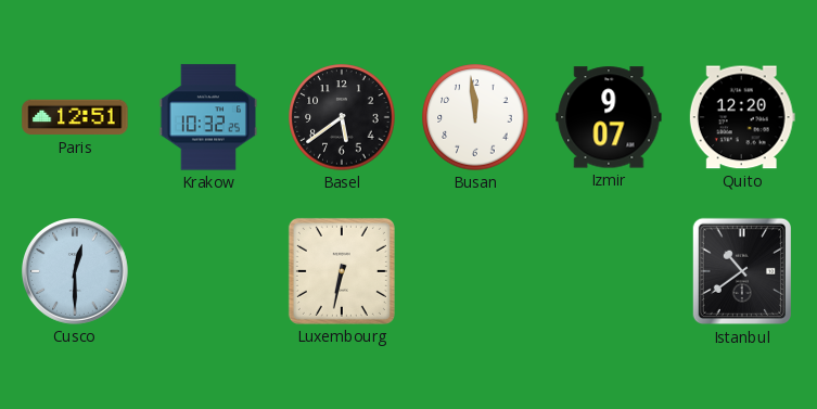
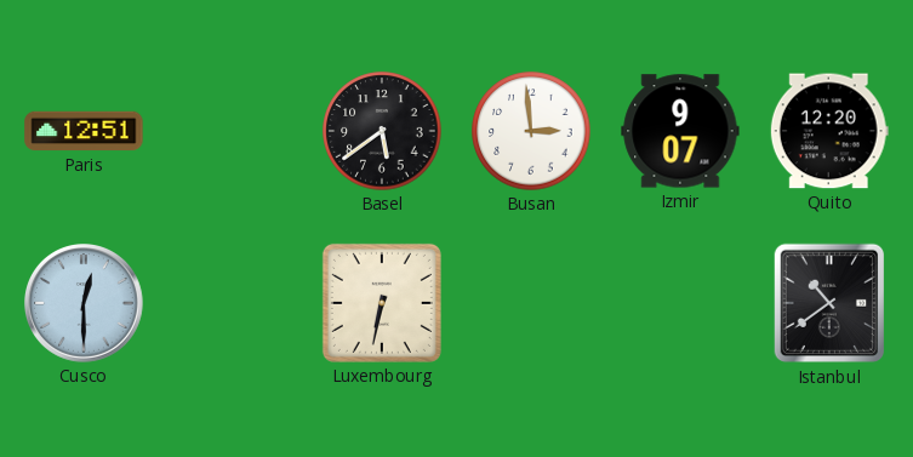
Krakow: 10:32 -> none (207, 117)
Busan: 11:59 -> 2:59 (531, 131)
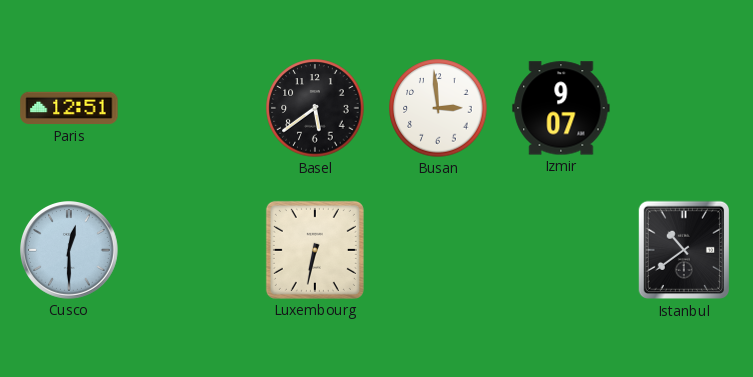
Quito: 12:20 -> none (829, 131)
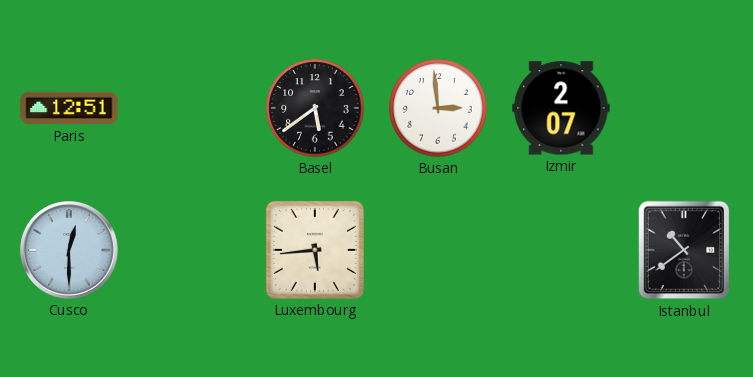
Izmir: 9:07 -> 2:07 (561, 108)
Luxembourg: 6:32 -> 5:44 (315, 250)
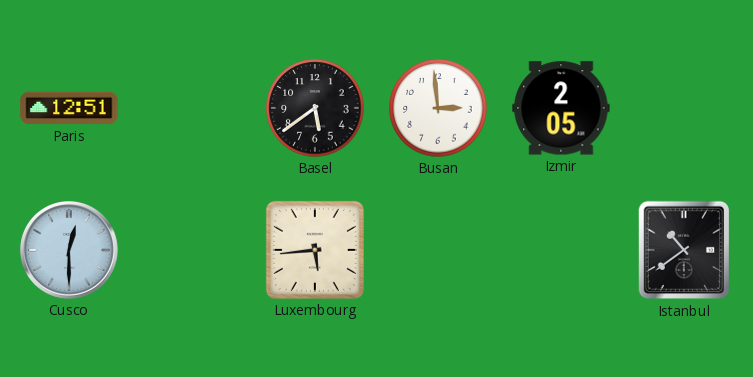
Izmir: 2:07 -> 2:05 (561, 108)
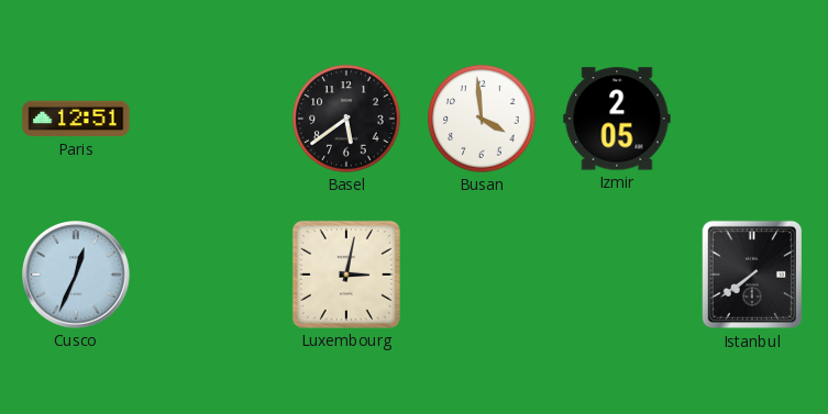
Busan: 2:59 -> 3:59 (482, 119)
Cusco: 12:30 -> 12:34 (76, 276)
Luxembourg: 5:44 -> 3:02 (346, 275)
Istanbul: 10:39 -> 7:39 (751, 275)
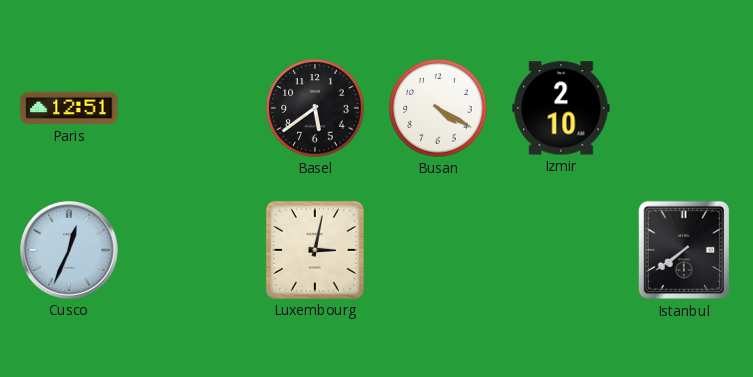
Busan: 3:59 -> 4:20 (438, 108)
Izmir: 2:05 -> 2:10 (561, 108)
